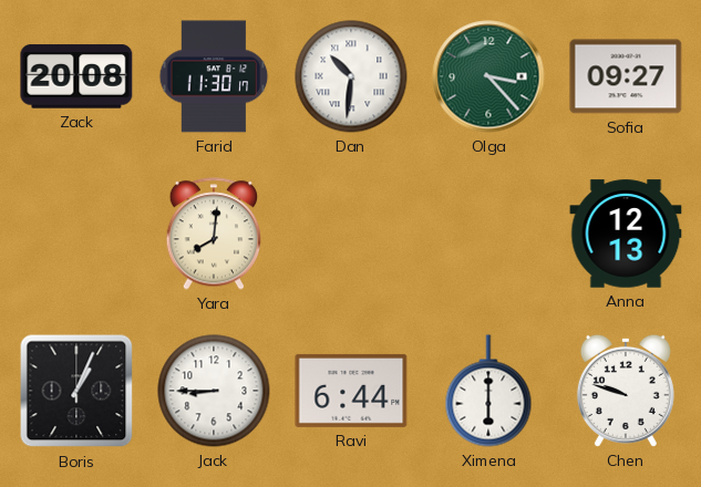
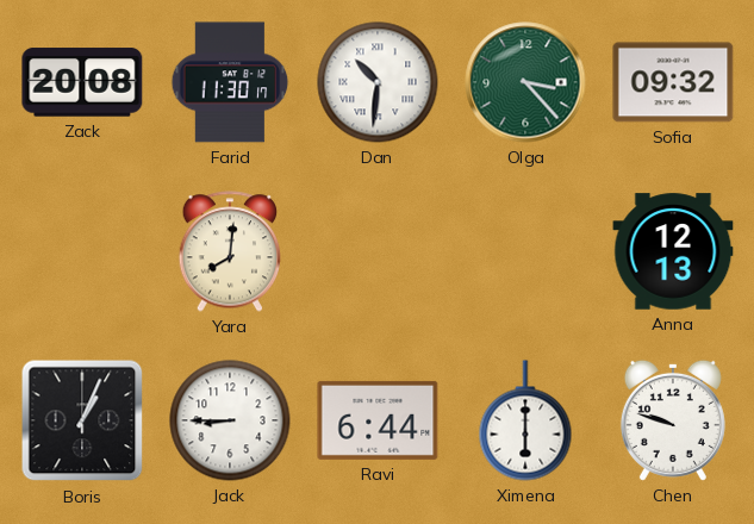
Sofia: 09:27 -> 09:32 (673, 82)
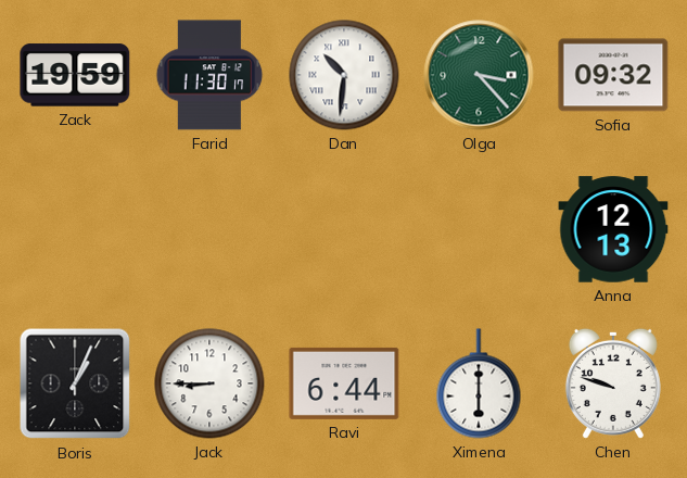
Zack: 20:08 -> 19:59 (75, 75)
Yara: 8:01 -> none (229, 251)
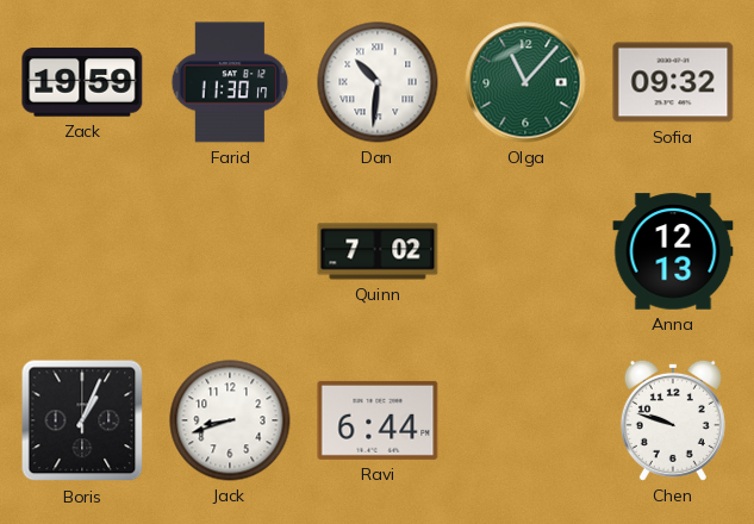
Olga: 3:23 -> 11:07 (525, 82)
Quinn: none -> 7:02 (378, 251)
Jack: 8:45 -> 8:42 (230, 420)
Ximena: 6:00 -> none (479, 383)
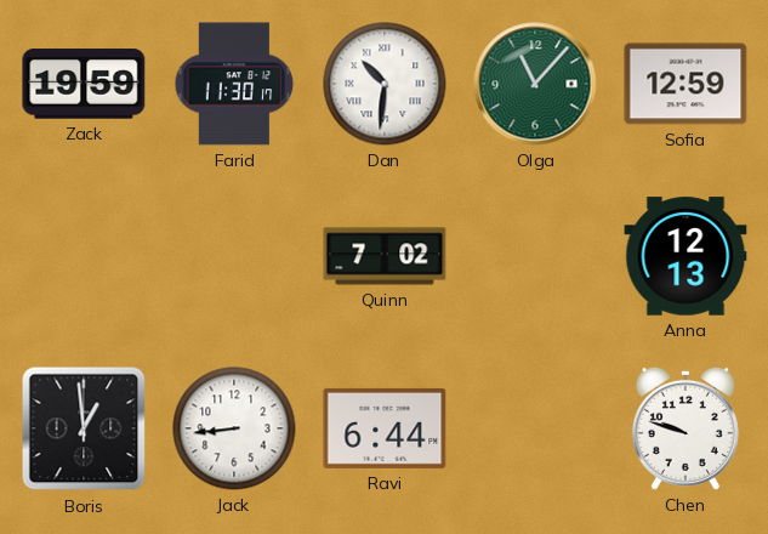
Sofia: 09:32 -> 12:59 (685, 84)
Boris: 1:04 -> 12:59 (84, 428)
Jack: 8:42 -> 8:44 (234, 428)
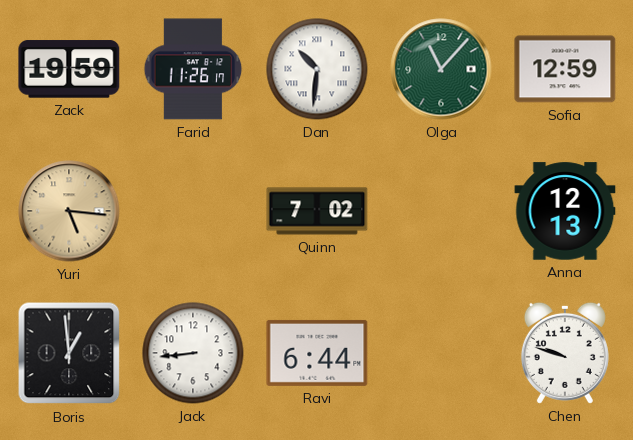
Farid: 11:30 -> 11:26 (193, 69)
Yuri: none -> 5:16 (69, 211)
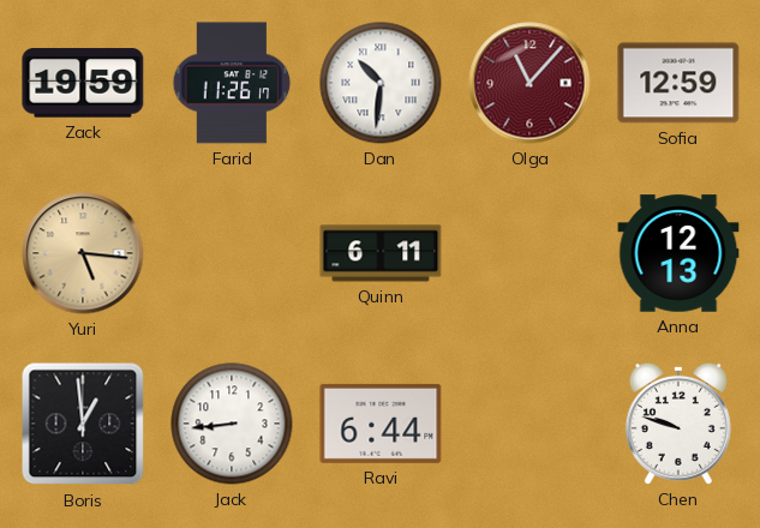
Olga dial: green -> burgundy (529, 83)
Quinn: 7:02 -> 6:11 (381, 253)
